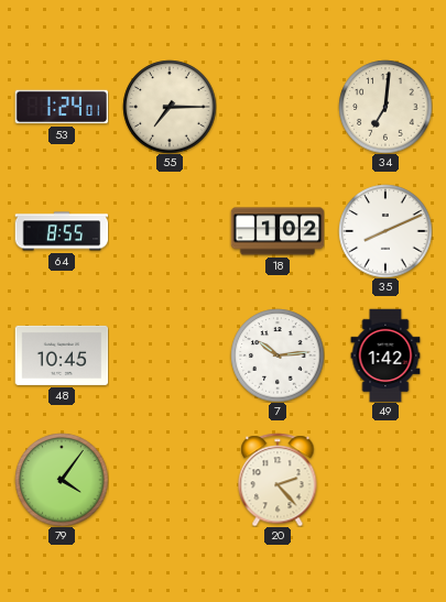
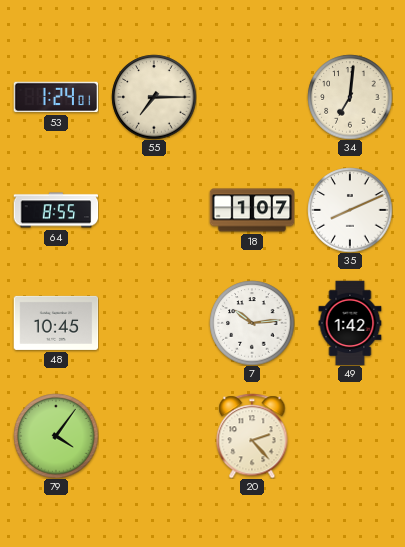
18: 1:02 -> 1:07 (252, 210)
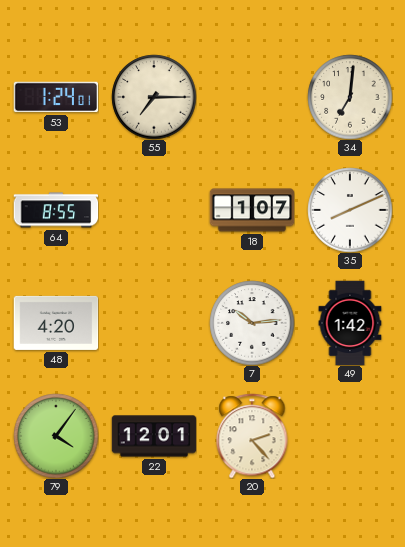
48: 10:45 -> 4:20 (56, 323)
22: none -> 12:01 (154, 436)
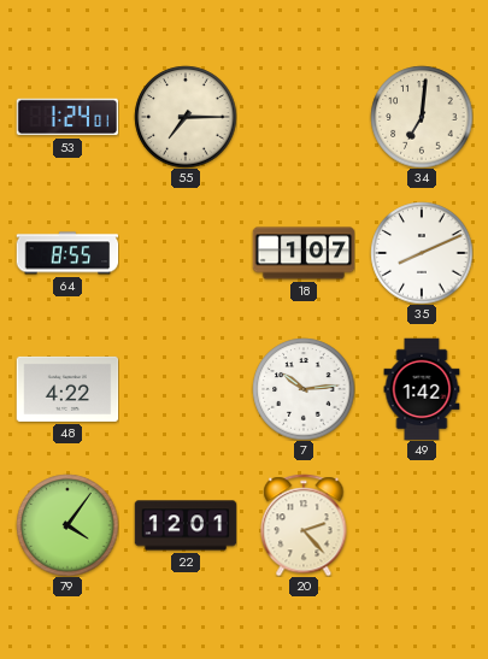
48: 4:20 -> 4:22 (67, 389)
